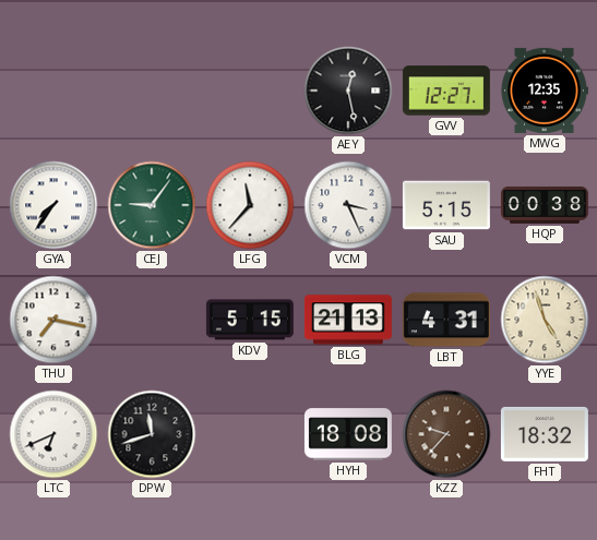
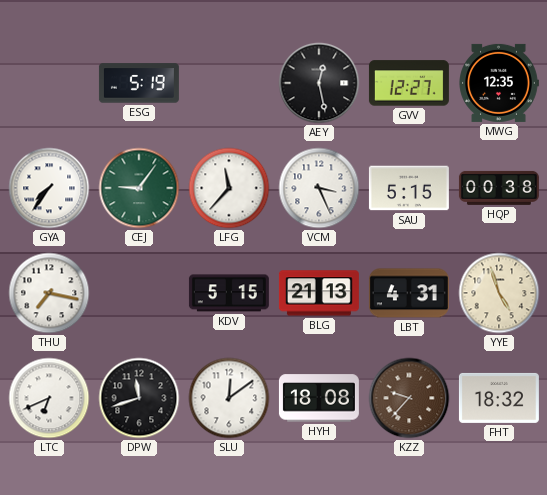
ESG: none -> 5:19 (139, 83)
SLU: none -> 12:09 (229, 398)
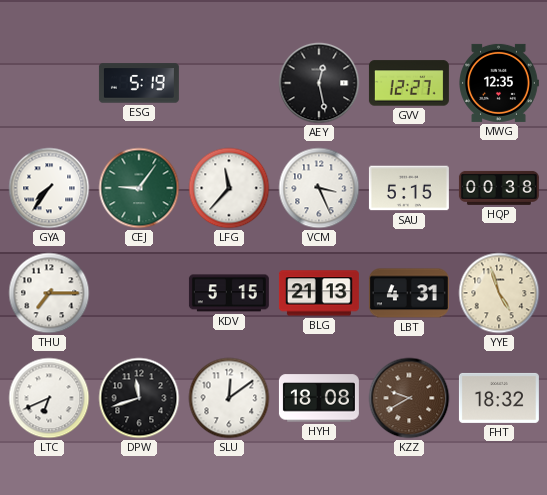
THU: 7:17 -> 7:15 (49, 293)
KZZ: 9:37 -> 9:40 (409, 398)
